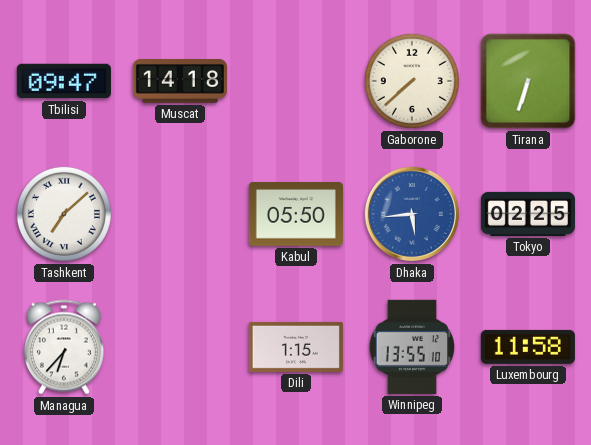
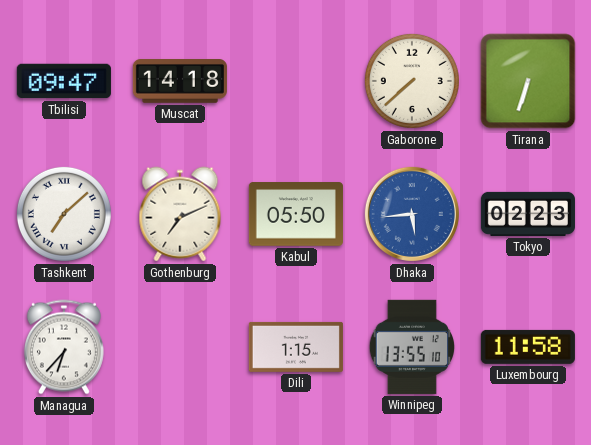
Gothenburg: none -> 7:11 (180, 214)
Tokyo: 02:25 -> 02:23 (528, 214)
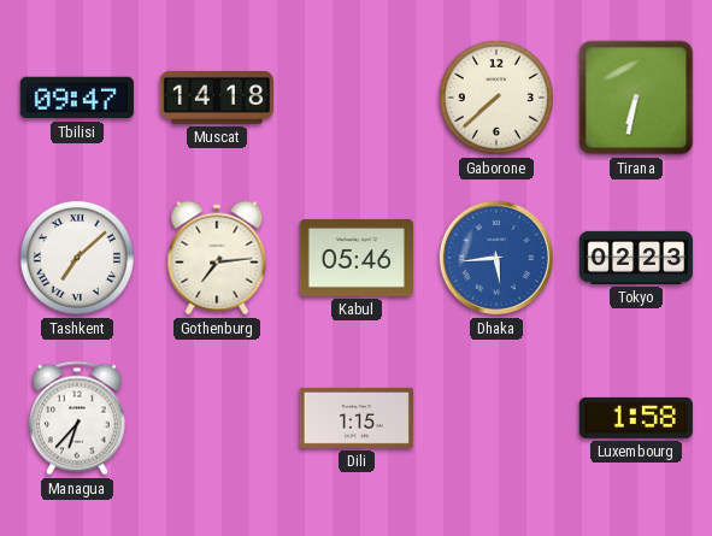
Tirana: 6:33 -> 6:32 (636, 98)
Gothenburg: 7:11 -> 7:14 (217, 258)
Kabul: 05:50 -> 05:46 (357, 258)
Winnipeg: 13:55 -> none (411, 347)
Luxembourg: 11:58 -> 1:58 (636, 418)
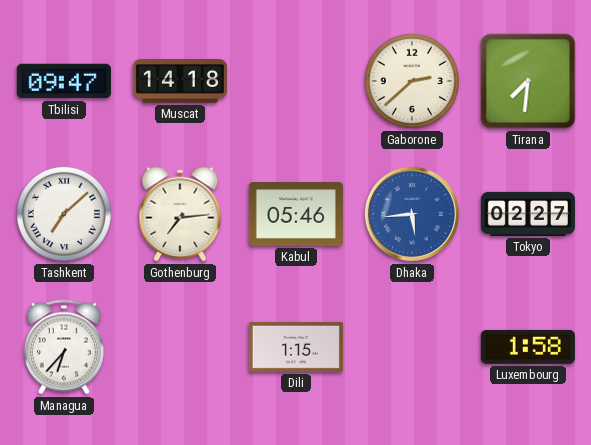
Gaborone: 7:38 -> 2:38 (412, 81)
Tirana: 6:32 -> 7:31 (528, 81)
Tokyo: 02:23 -> 02:27 (528, 214)
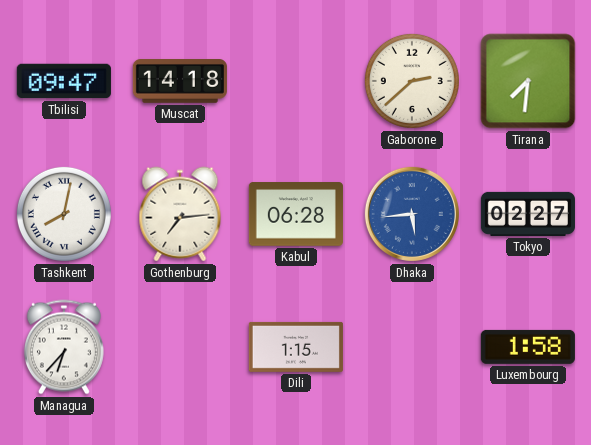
Tashkent: 7:08 -> 8:02 (64, 214)
Kabul: 05:46 -> 06:28 (296, 214)
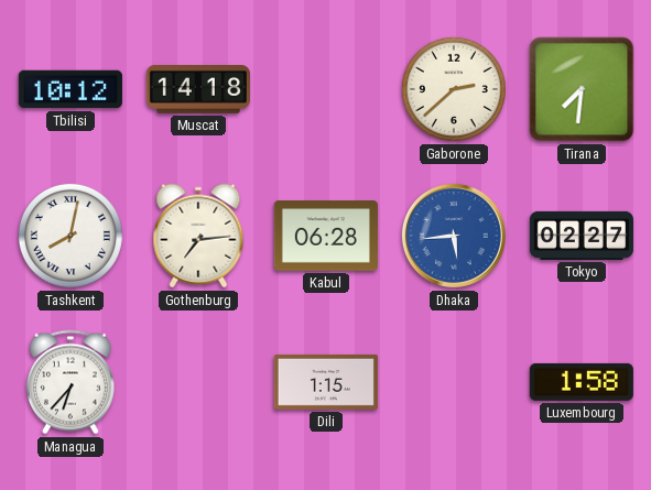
Tbilisi: 09:47 -> 10:12 (70, 89)
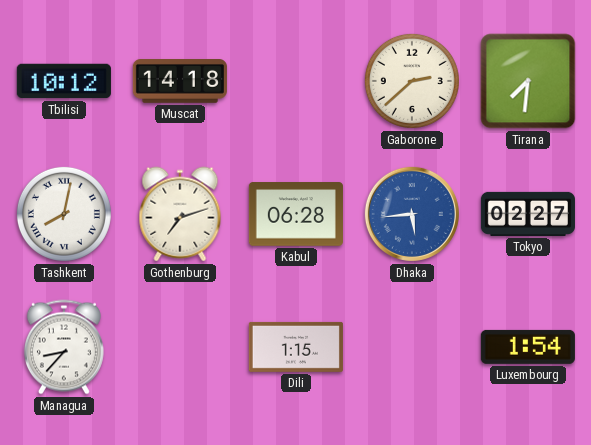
Gothenburg: 7:14 -> 7:12 (180, 214)
Managua: 6:37 -> 8:37 (64, 347)
Luxembourg: 1:58 -> 1:54 (528, 347)
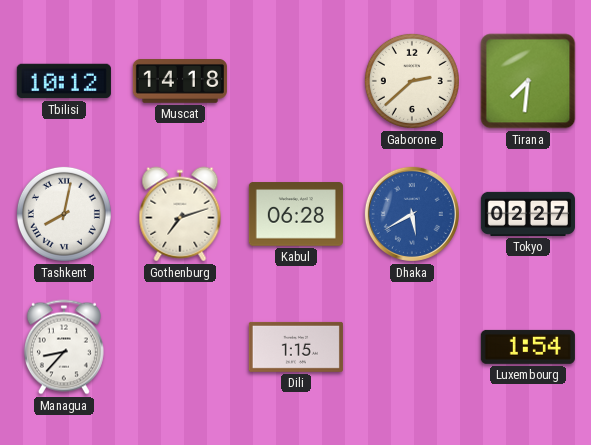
Dhaka: 5:44 -> 5:40 (412, 214)
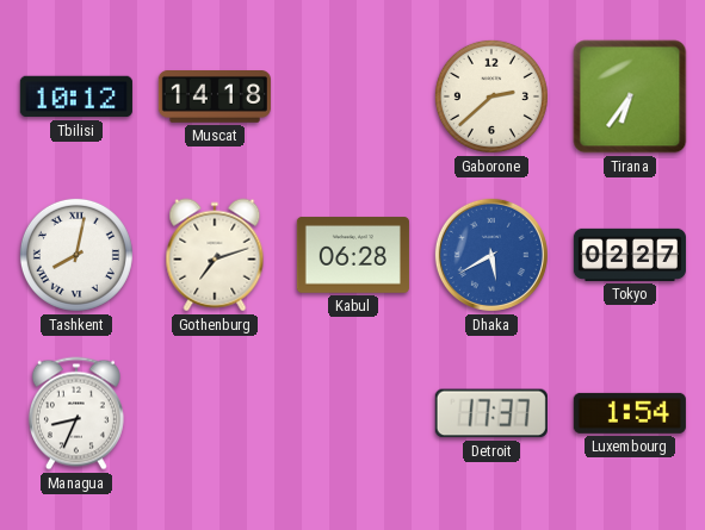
Tirana: 7:31 -> 6:36 (630, 96)
Managua: 8:37 -> 8:34 (76, 413)
Dili: 1:15 -> none (296, 347)
Detroit: none -> 17:37 (491, 413)
